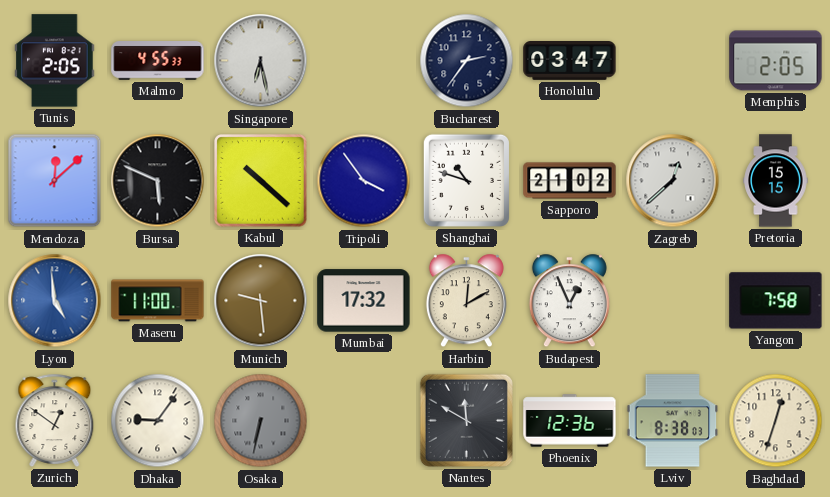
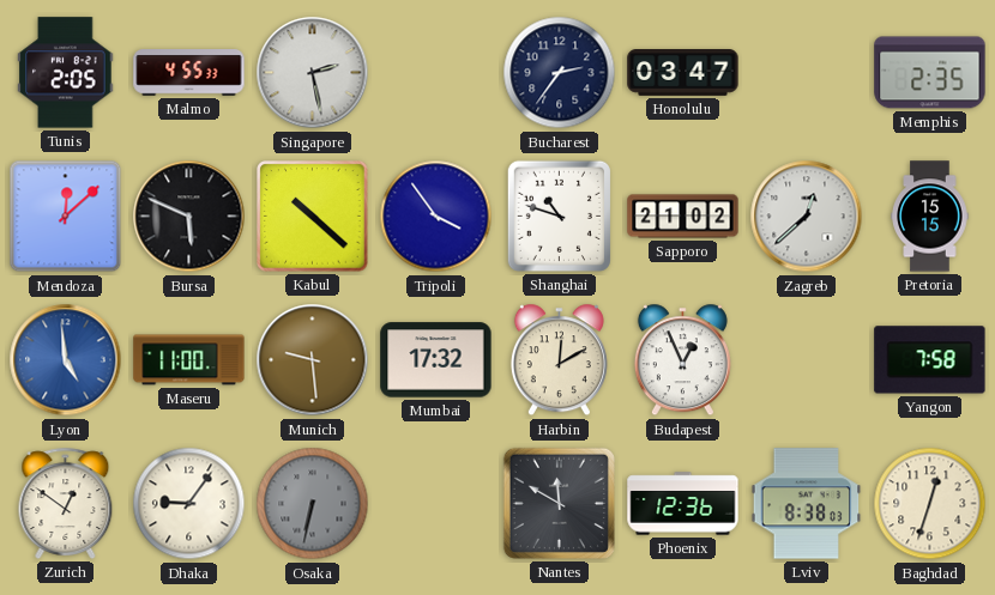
Singapore: 6:28 -> 2:28 (313, 73)
Memphis: 2:05 -> 2:35 (930, 73)
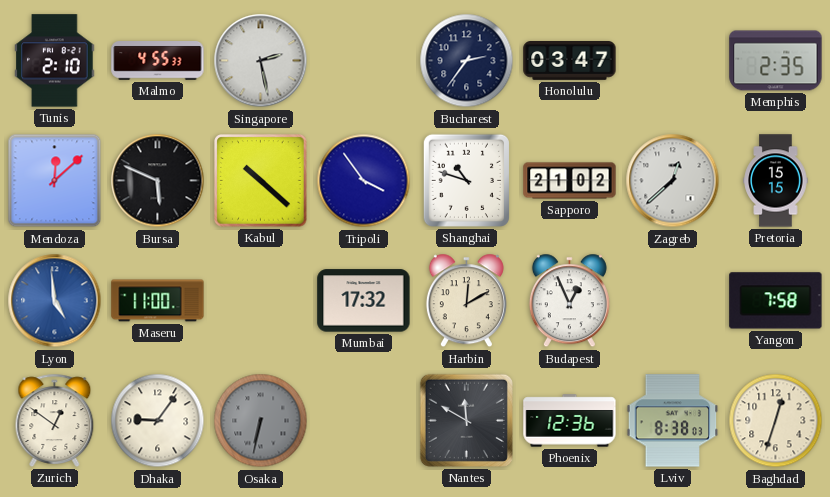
Tunis: 2:05 -> 2:10 (55, 61)
Munich: 9:29 -> none (313, 360)
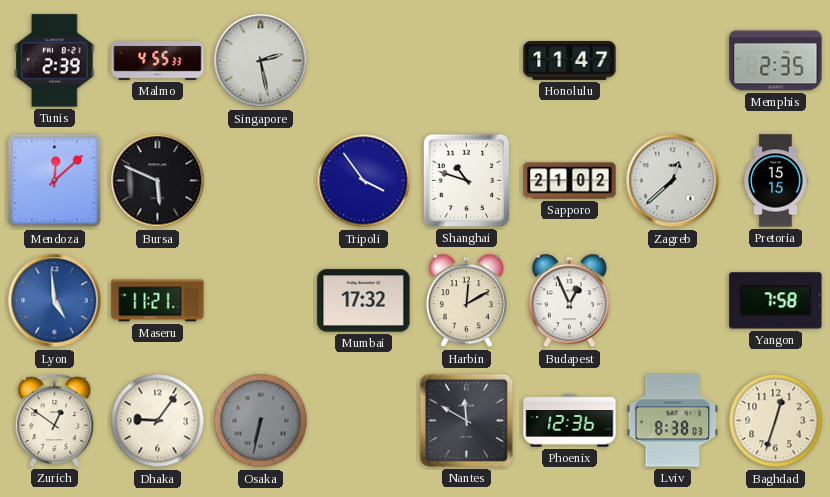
Tunis: 2:10 -> 2:39 (55, 61)
Bucharest: 2:36 -> none (467, 61)
Honolulu: 03:47 -> 11:47 (570, 61)
Kabul: 10:22 -> none (261, 181)
Maseru: 11:00 -> 11:21 (158, 301)
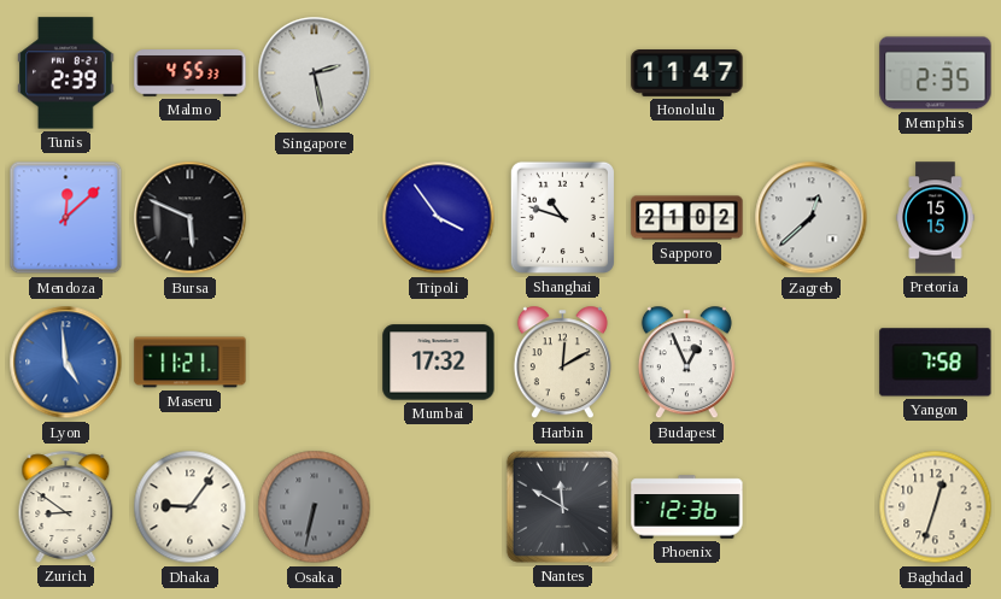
Zurich: 12:51 -> 8:51 (66, 506)
Lviv: 8:38 -> none (673, 421)
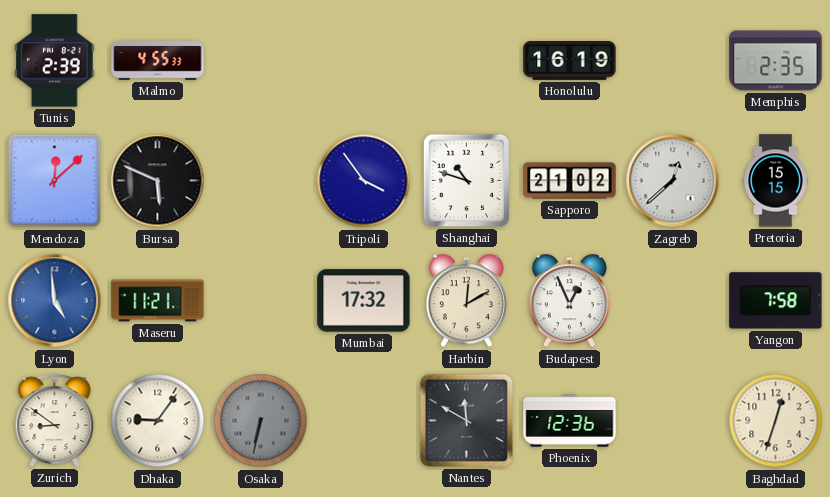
Singapore: 2:28 -> none (315, 74)
Honolulu: 11:47 -> 16:19 (570, 61)
